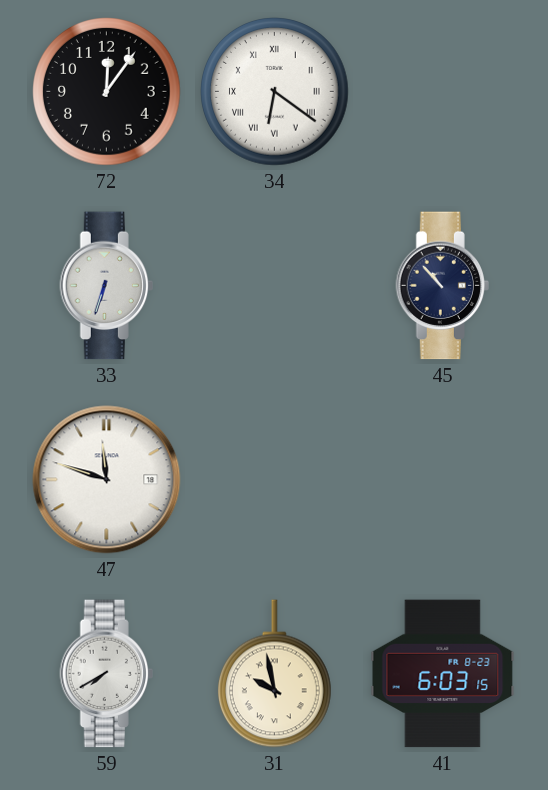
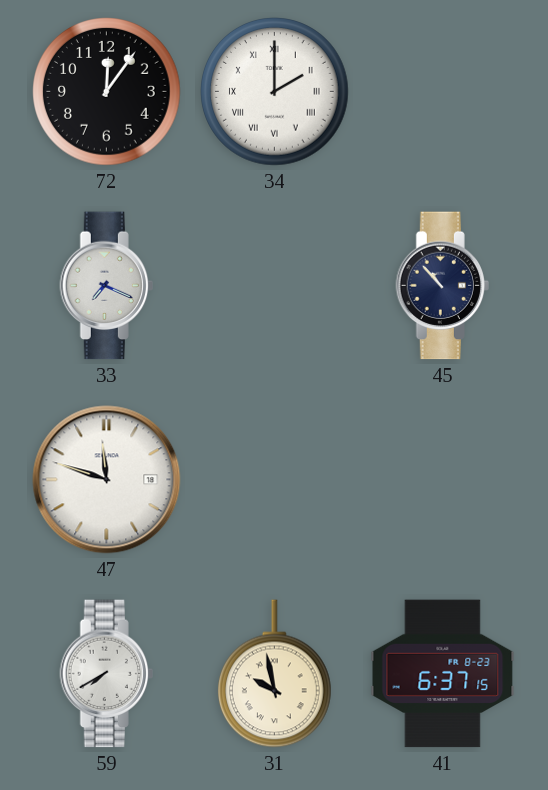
34: 6:21 -> 2:00 (275, 92)
33: 6:33 -> 7:19 (106, 286)
41: 6:03 -> 6:37 (443, 674)
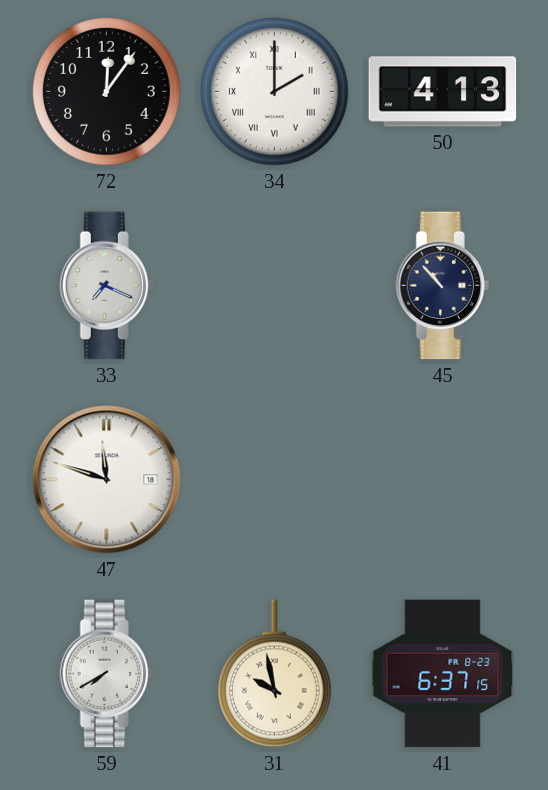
50: none -> 4:13 (443, 92)
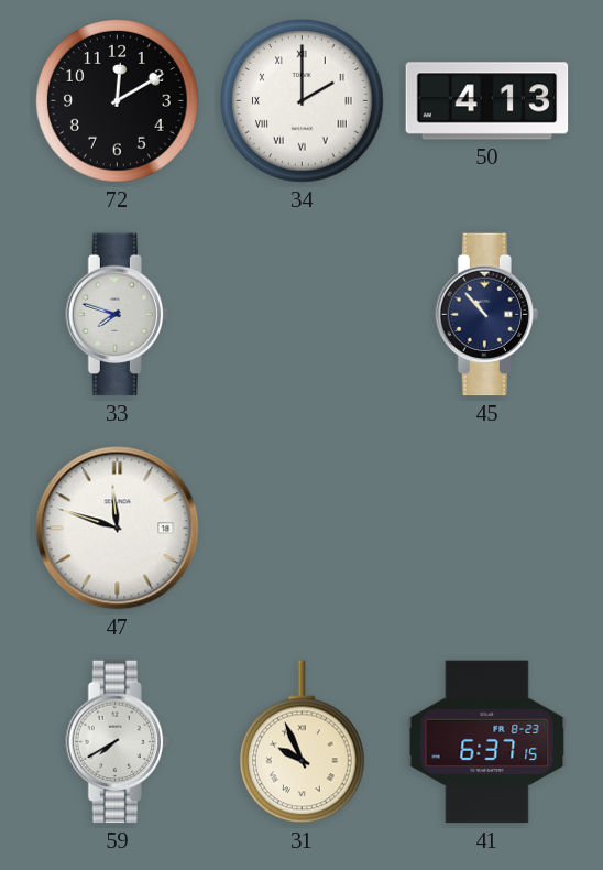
72: 12:06 -> 12:10 (118, 101)
33: 7:19 -> 7:48 (117, 315)
31: 9:58 -> 9:56 (303, 742)
